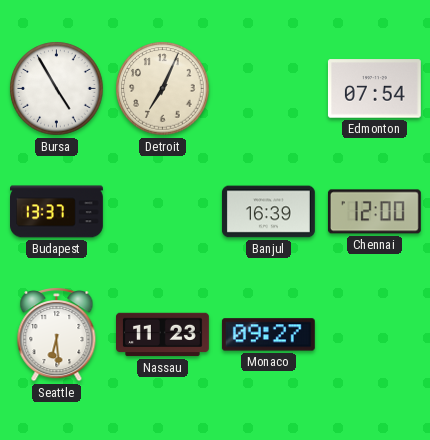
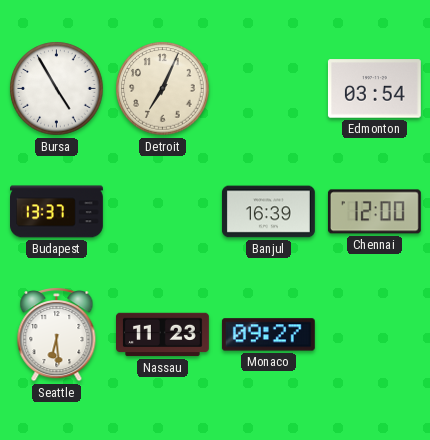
Edmonton: 07:54 -> 03:54 (374, 89)
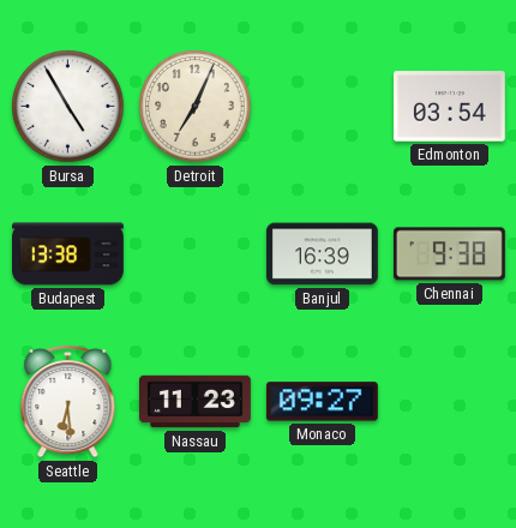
Budapest: 13:37 -> 13:38 (68, 254)
Chennai: 12:00 -> 9:38 (449, 254)
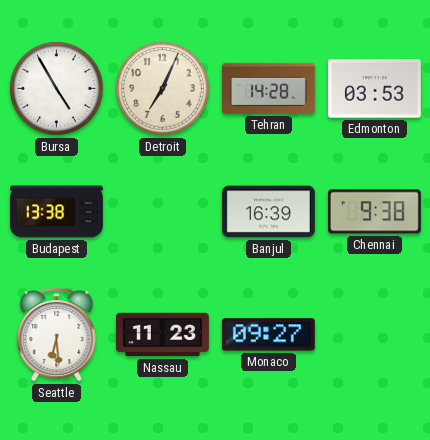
Tehran: none -> 14:28 (268, 88)
Edmonton: 03:54 -> 03:53 (374, 89)
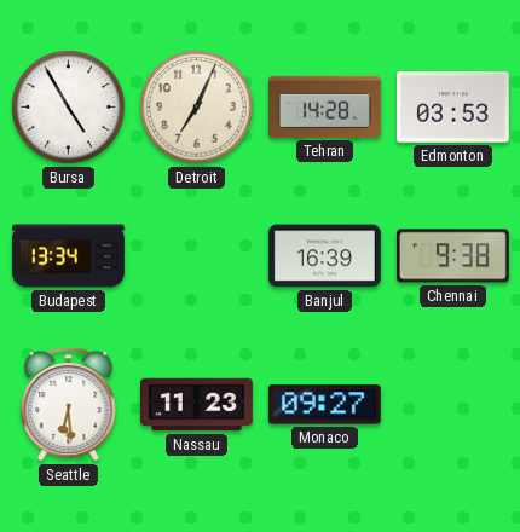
Budapest: 13:38 -> 13:34 (69, 256)
